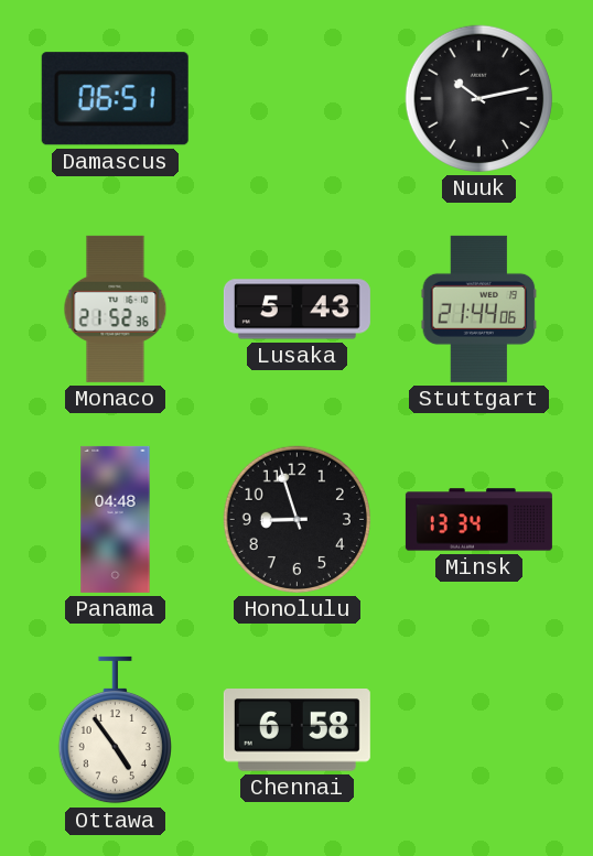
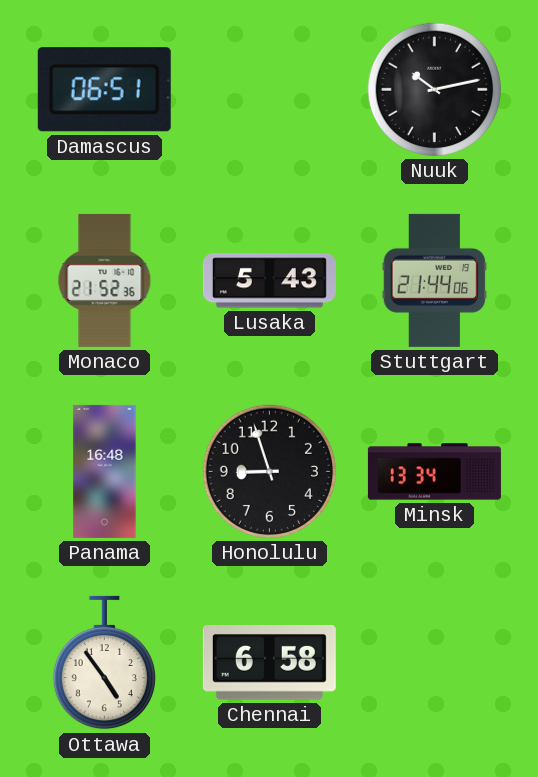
Panama: 04:48 -> 16:48 (105, 471)
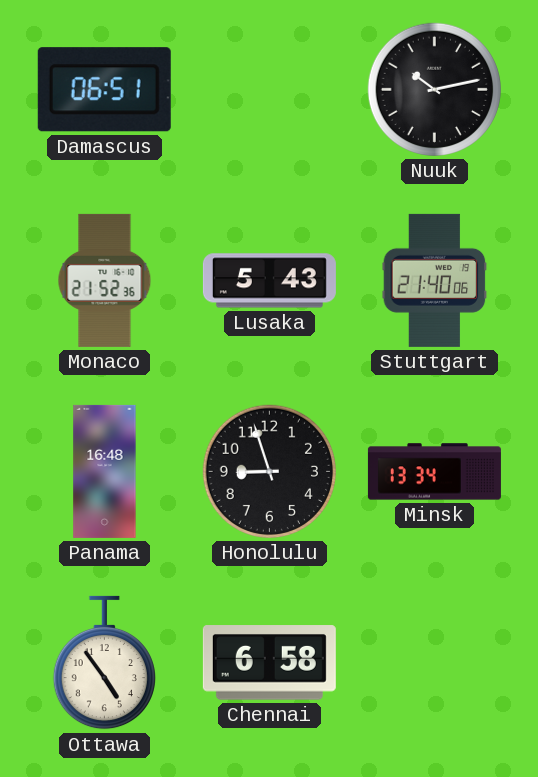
Stuttgart: 21:44 -> 21:40 (435, 280)
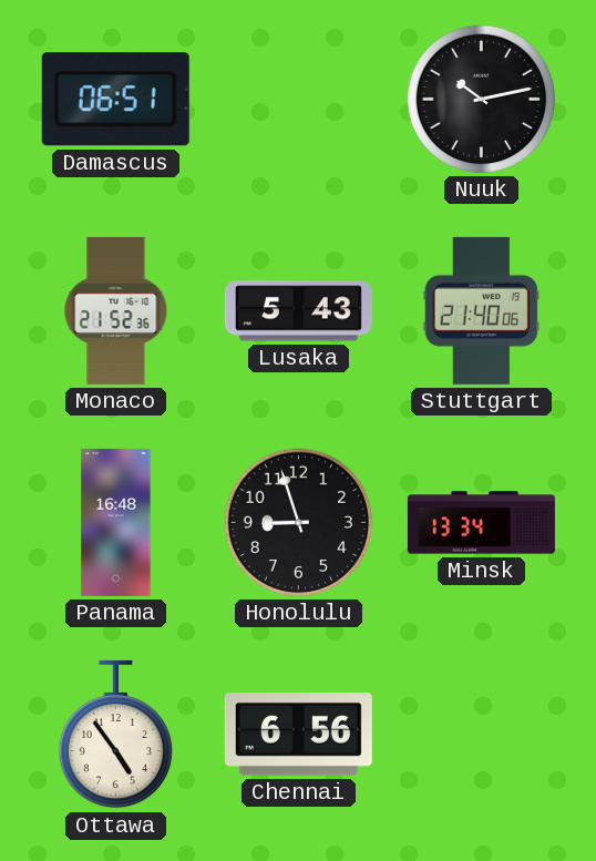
Chennai: 6:58 -> 6:56 (298, 735)
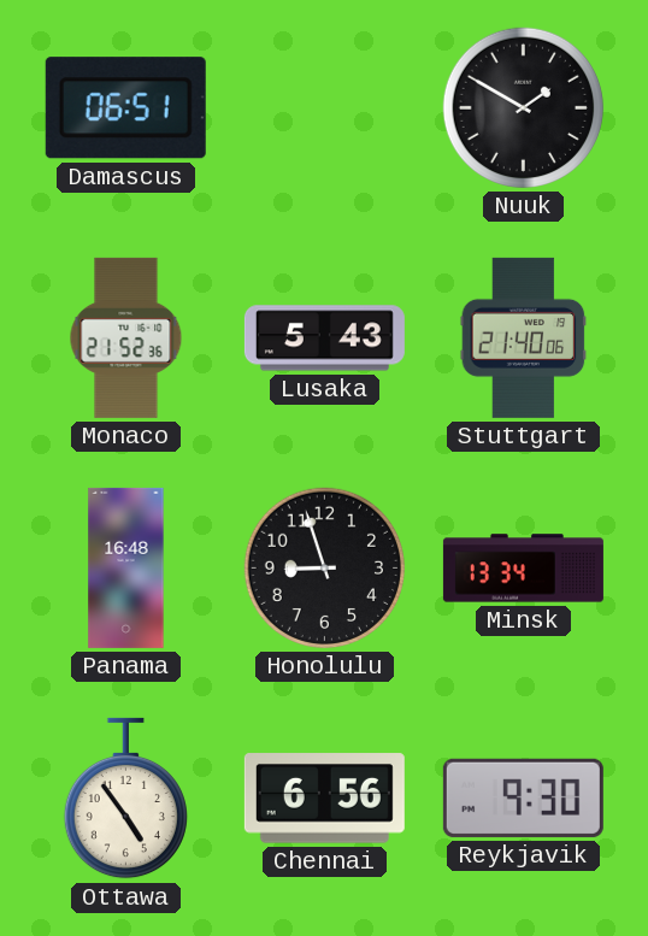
Nuuk: 10:13 -> 1:50 (523, 107)
Reykjavik: none -> 9:30 (523, 797)
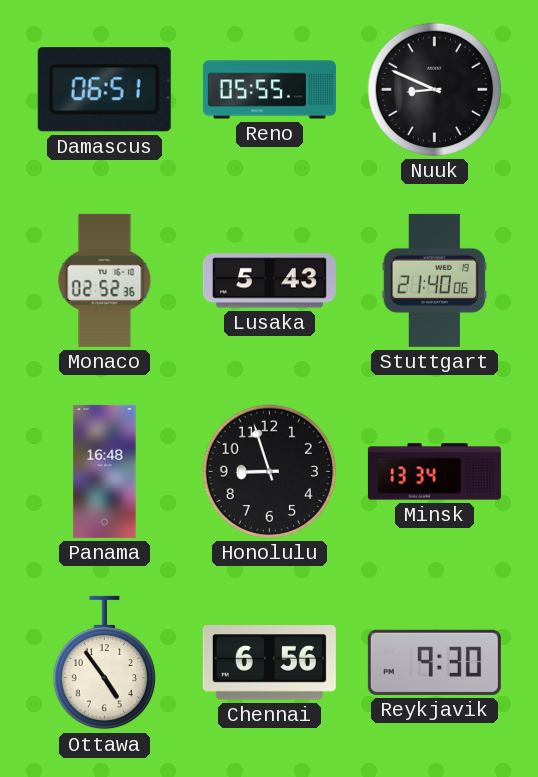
Reno: none -> 05:55 (269, 90)
Nuuk: 1:50 -> 8:49 (434, 89)
Monaco: 21:52 -> 02:52 (105, 280)
